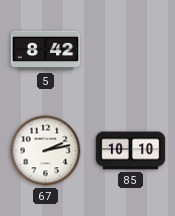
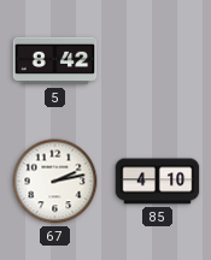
85: 10:10 -> 4:10 (158, 182)
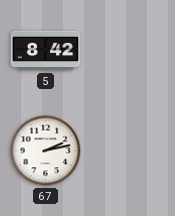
85: 4:10 -> none (158, 182)
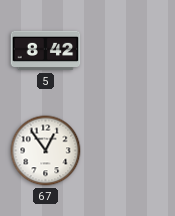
67: 2:13 -> 12:54 (46, 151)
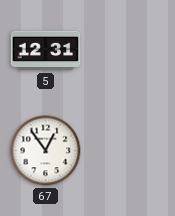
5: 8:42 -> 12:31 (46, 51)
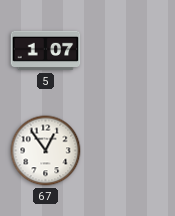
5: 12:31 -> 1:07 (46, 51)
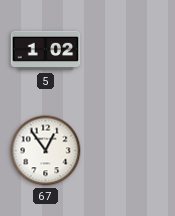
5: 1:07 -> 1:02 (46, 51)
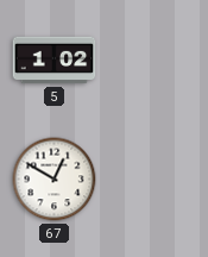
67: 12:54 -> 12:50 (55, 180)
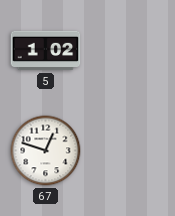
67: 12:50 -> 12:48 (46, 151)
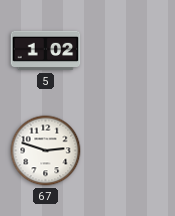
67: 12:48 -> 2:48 (46, 151)
